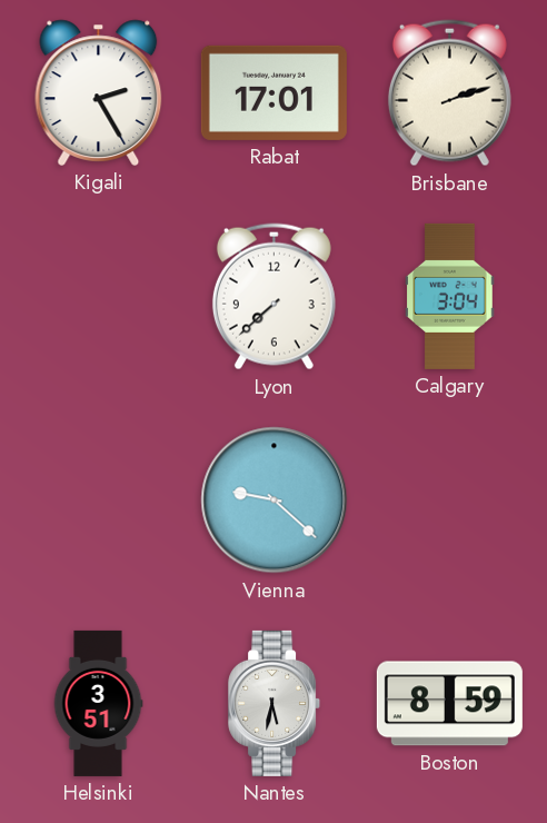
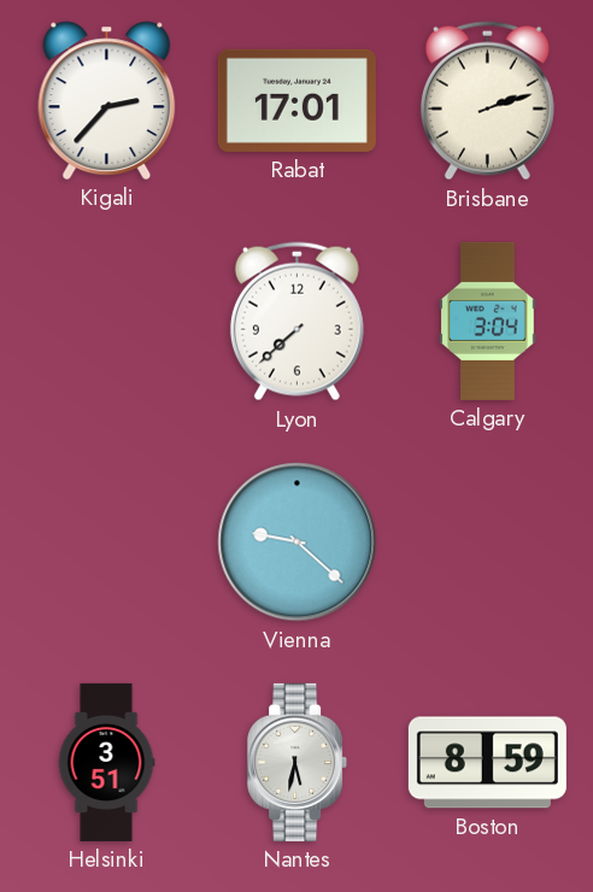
Kigali: 2:25 -> 2:37 (107, 100)
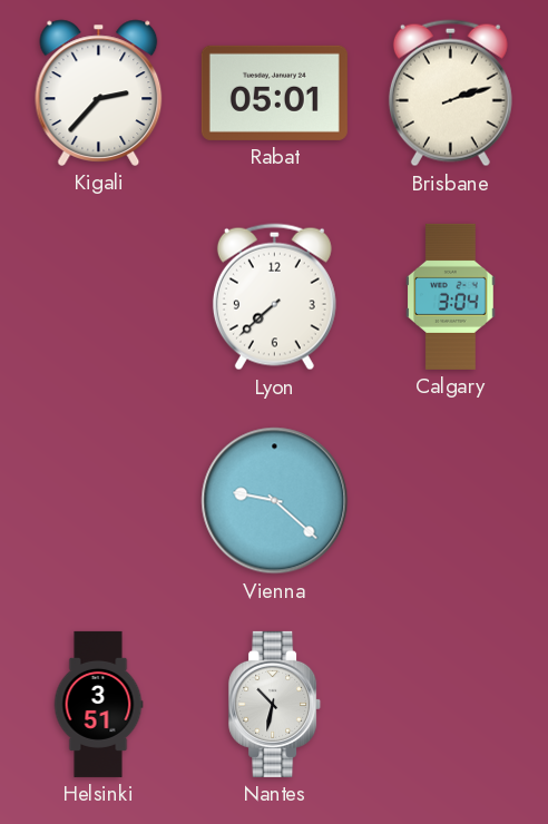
Rabat: 17:01 -> 05:01 (274, 92)
Nantes: 5:32 -> 10:32 (275, 704)
Boston: 8:59 -> none (487, 763)
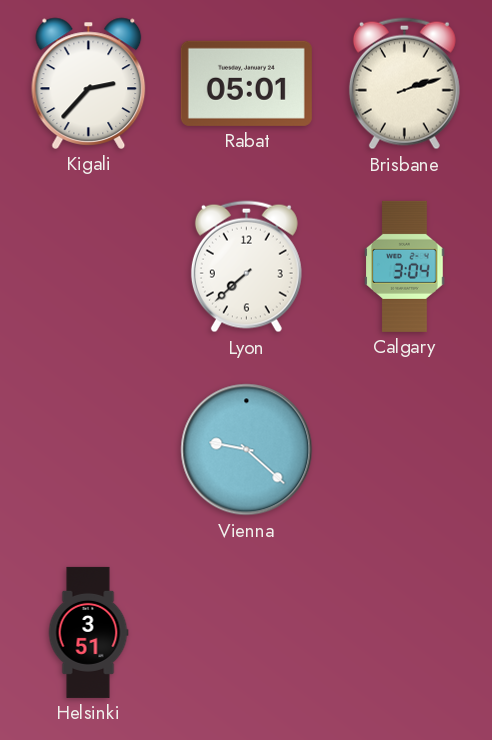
Nantes: 10:32 -> none (275, 704)
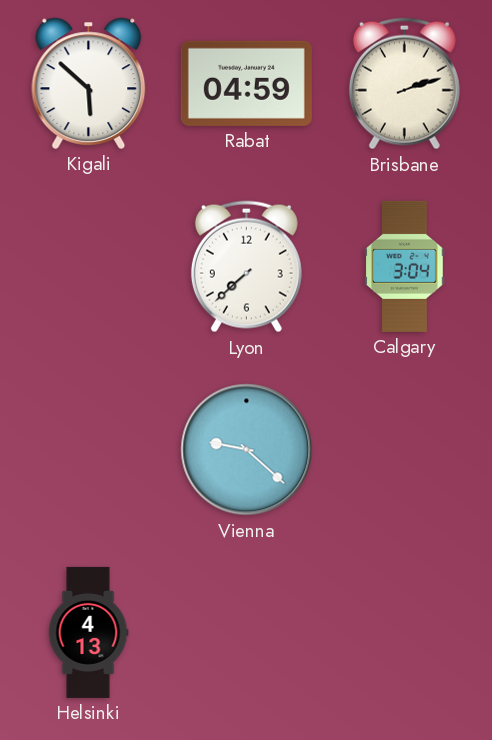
Kigali: 2:37 -> 5:52 (89, 83)
Rabat: 05:01 -> 04:59 (246, 83)
Helsinki: 3:51 -> 4:13 (88, 632)
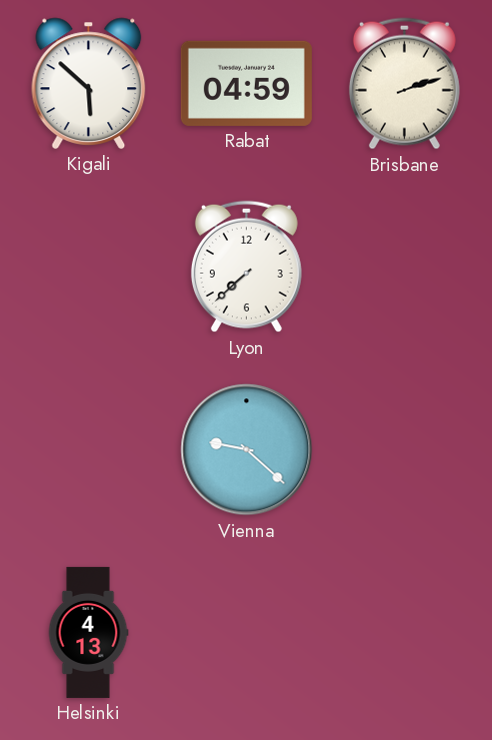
Calgary: 3:04 -> none (405, 266)
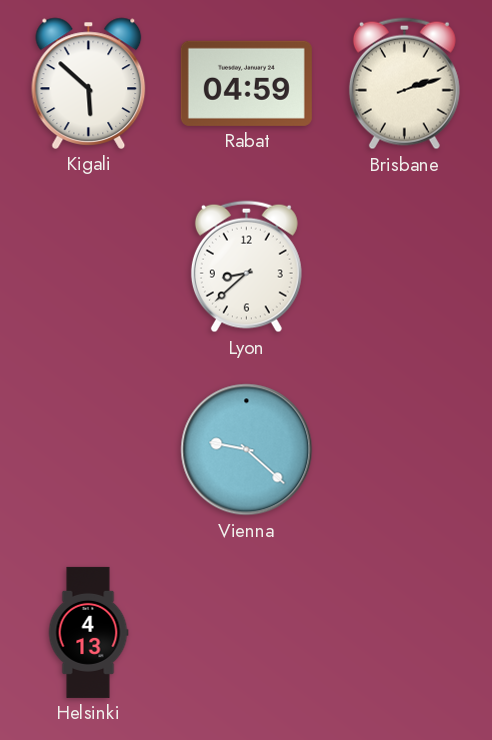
Lyon: 7:38 -> 8:38 (246, 267)
